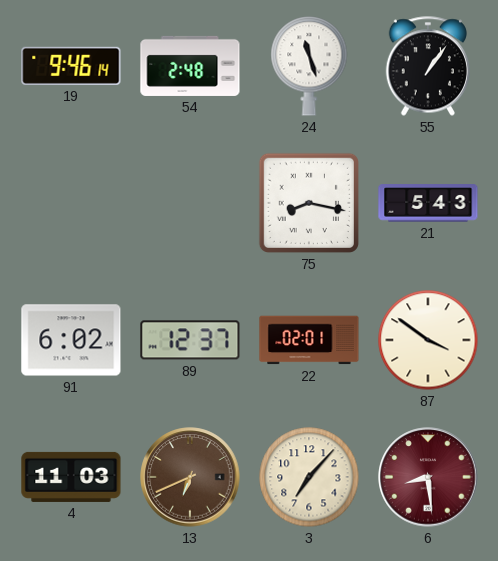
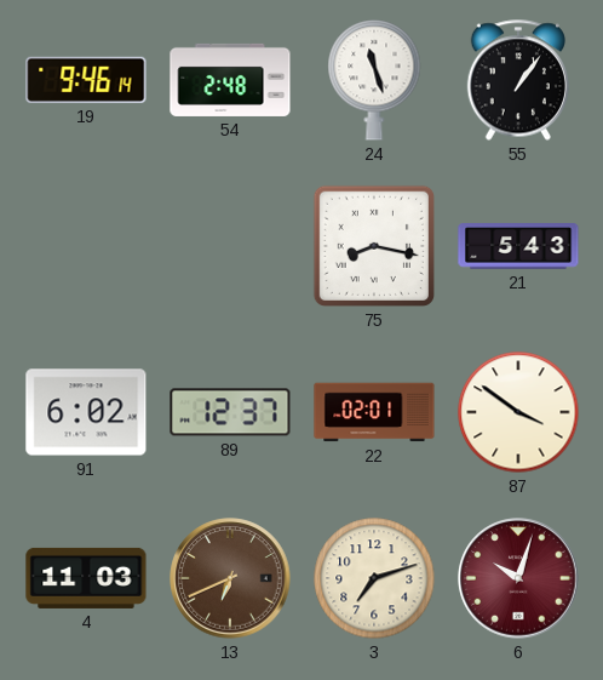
3: 7:07 -> 7:12 (374, 578)
6: 8:29 -> 10:03 (518, 578)
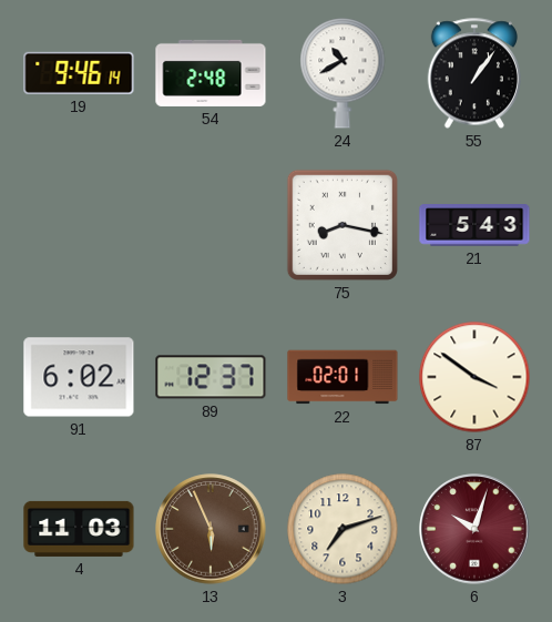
24: 11:27 -> 10:40 (343, 73)
13: 6:41 -> 5:56 (211, 529)
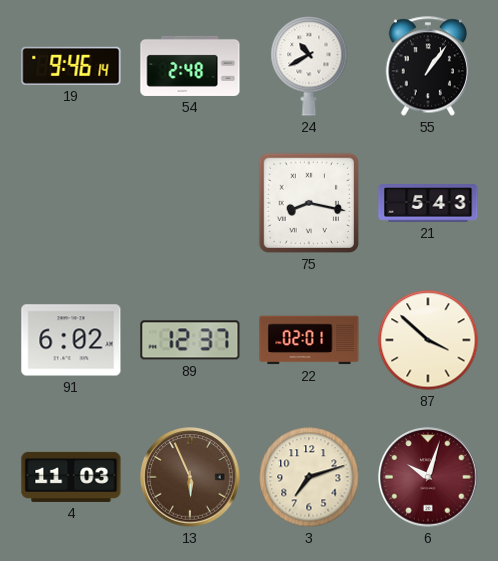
87: 3:51 -> 3:52 (428, 340)
